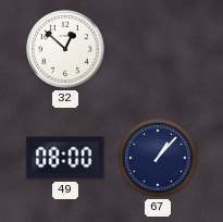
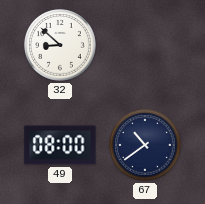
32: 12:52 -> 8:52 (60, 45)
67: 1:07 -> 10:39 (145, 145)
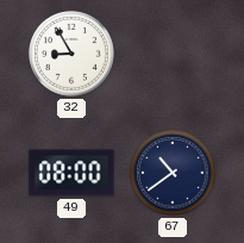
32: 8:52 -> 8:55 (71, 54)
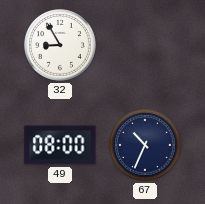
67: 10:39 -> 10:34 (145, 145)
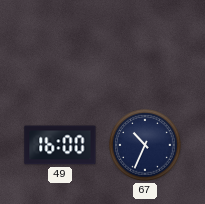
32: 8:55 -> none (60, 45)
49: 08:00 -> 16:00 (60, 145)
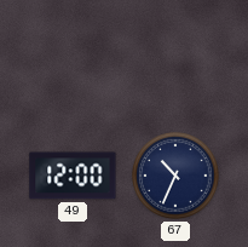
49: 16:00 -> 12:00 (73, 176)
